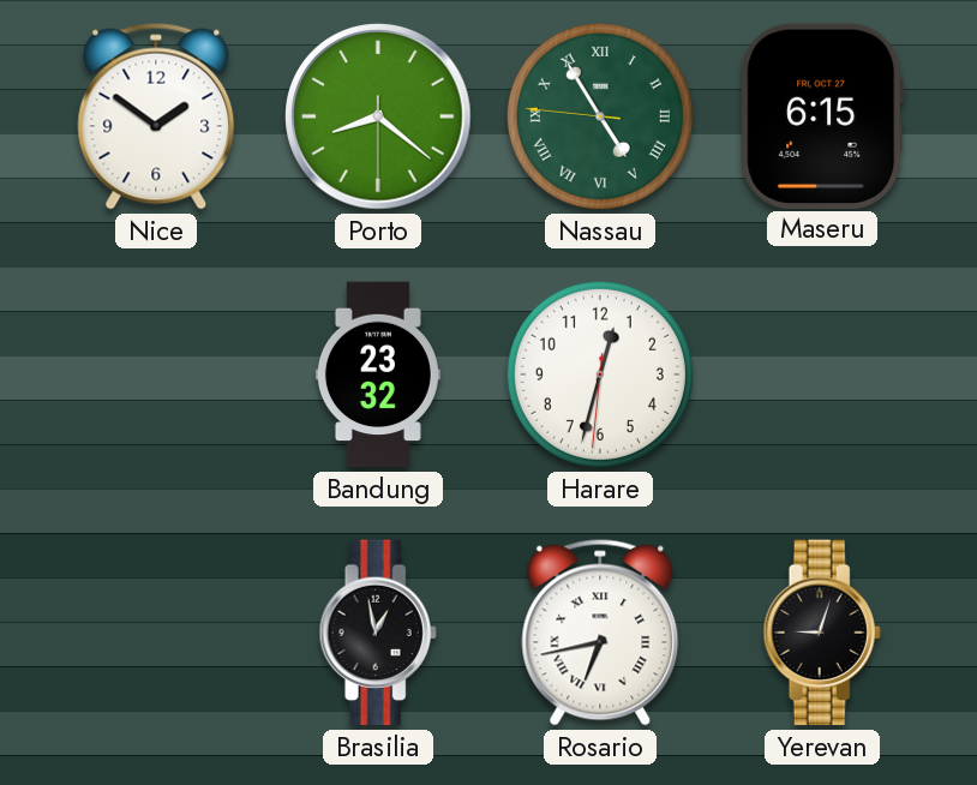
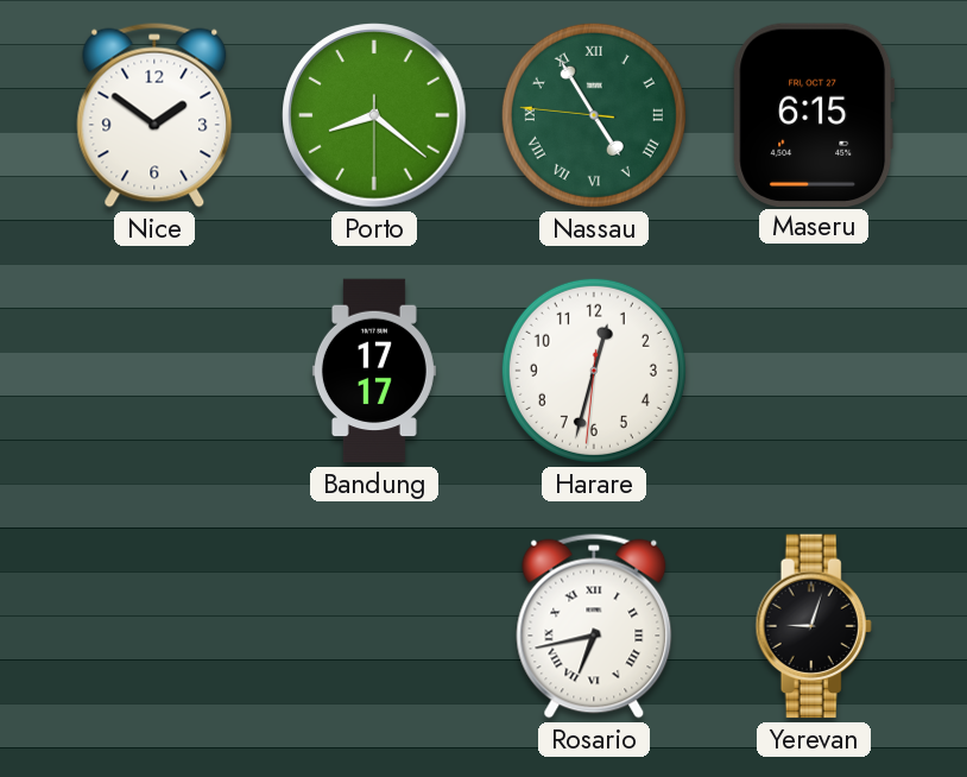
Bandung: 23:32 -> 17:17 (374, 371)
Brasilia: 12:58 -> none (378, 633)
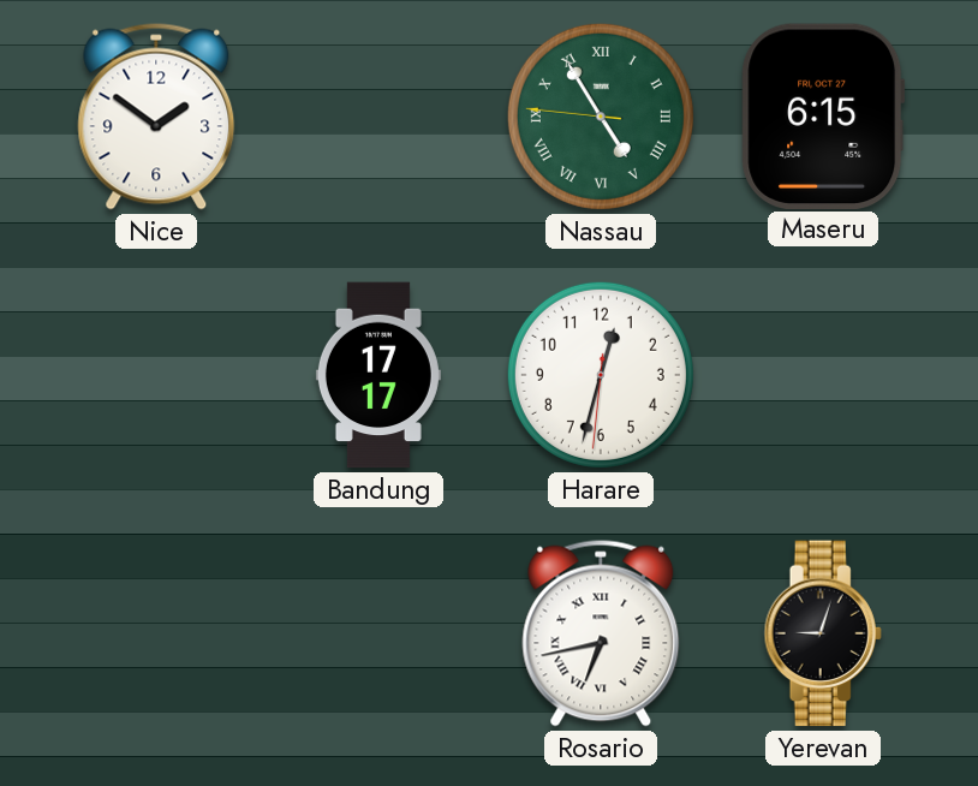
Porto: 8:21 -> none (374, 115)
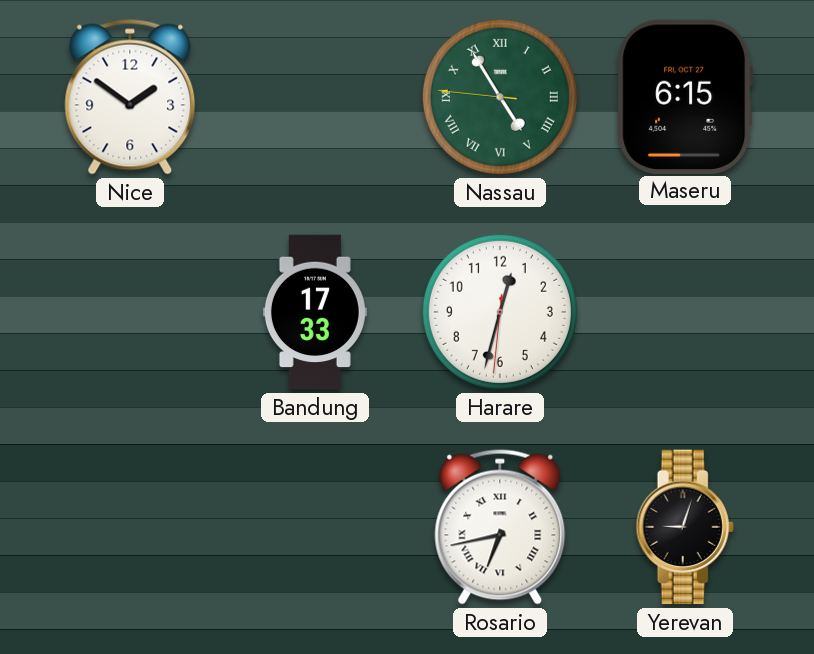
Bandung: 17:17 -> 17:33 (315, 312)
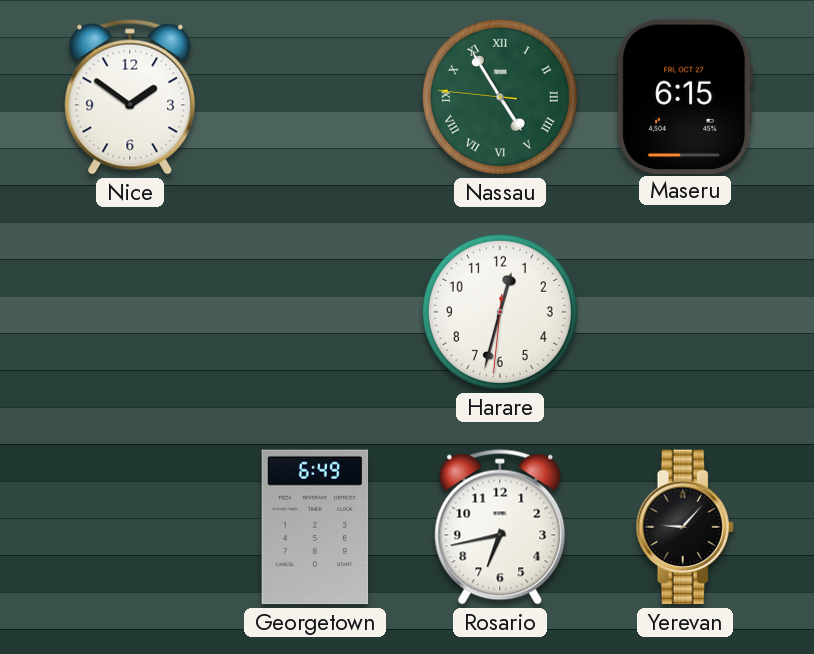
Bandung: 17:33 -> none (315, 312)
Georgetown: none -> 6:49 (315, 527)
Rosario numerals: Roman -> Arabic (500, 527)
Yerevan: 9:03 -> 9:07 (685, 527)
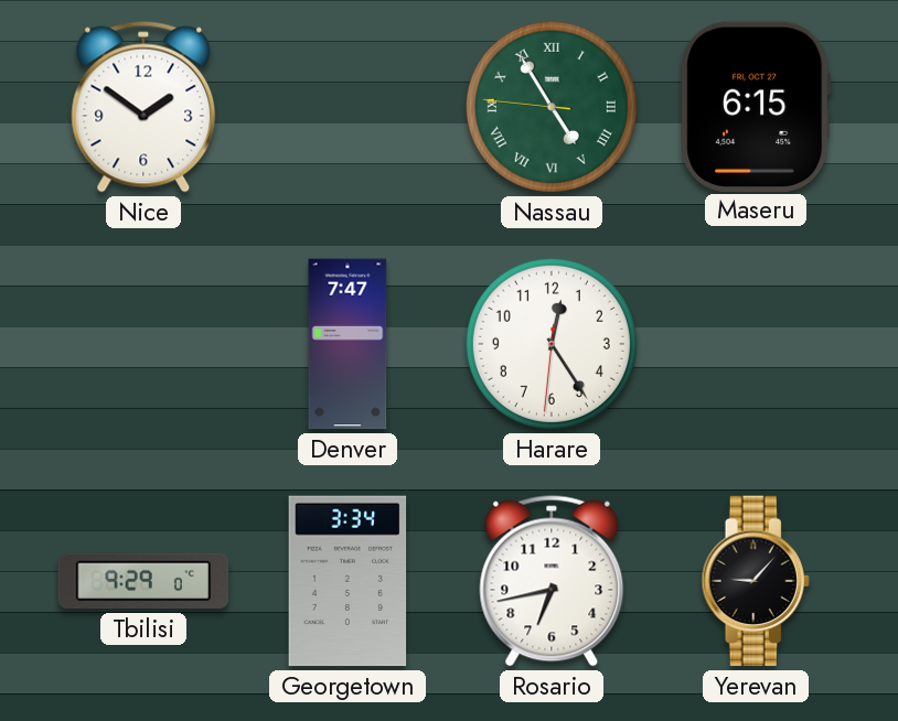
Denver: none -> 7:47 (348, 344)
Harare: 12:32 -> 12:24 (552, 344)
Tbilisi: none -> 9:29 (143, 581)
Georgetown: 6:49 -> 3:34 (348, 581)
